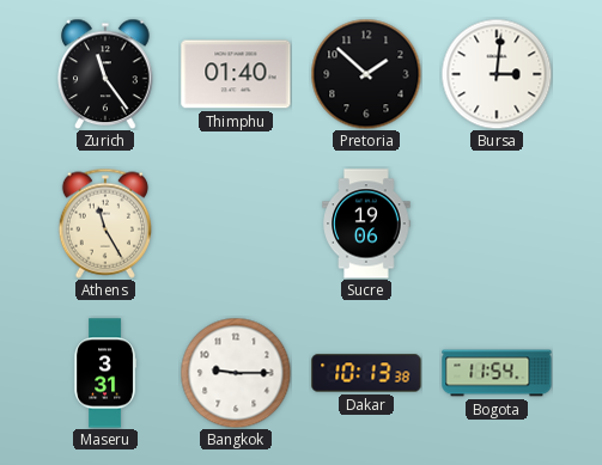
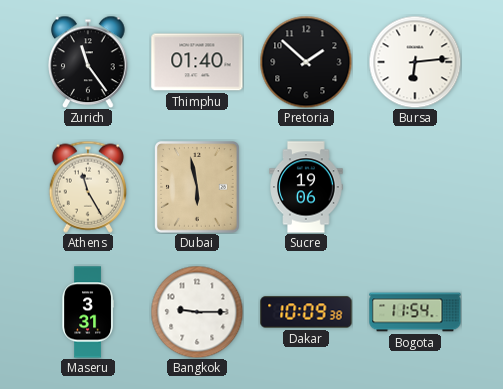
Bursa: 3:01 -> 6:14 (415, 62)
Dubai: none -> 5:58 (198, 188)
Dakar: 10:13 -> 10:09 (306, 312)
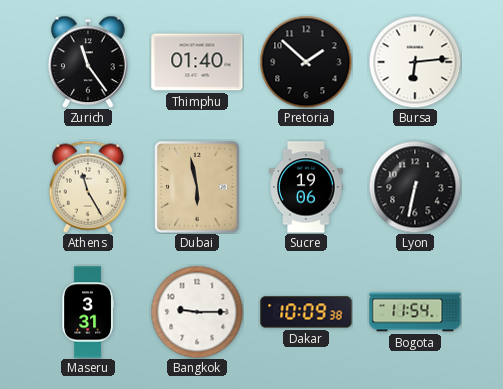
Lyon: none -> 6:32 (415, 187)
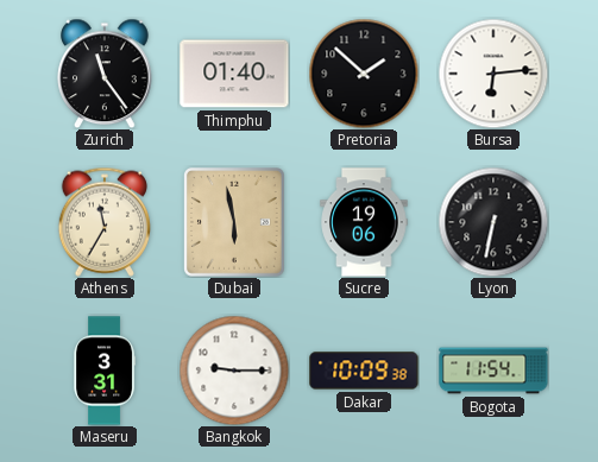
Athens: 11:25 -> 11:35 (105, 222)
